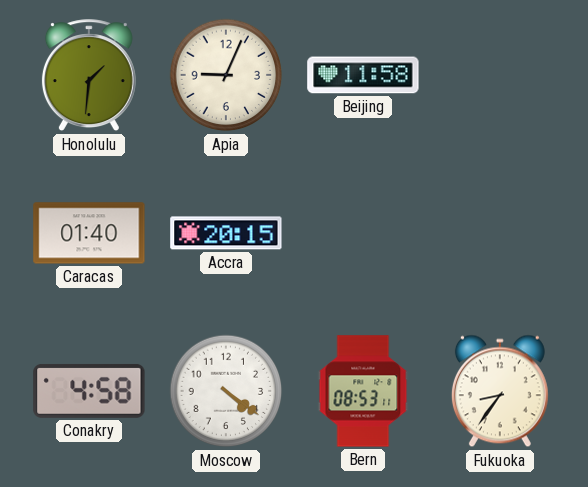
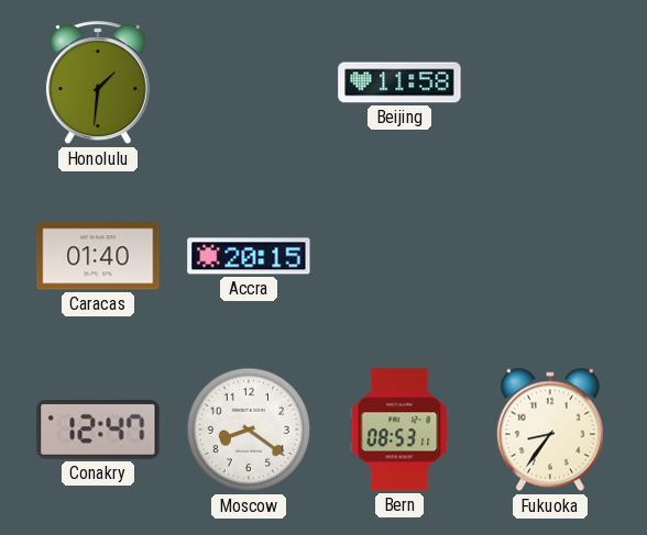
Apia: 9:04 -> none (226, 75)
Conakry: 4:58 -> 12:47 (98, 430)
Moscow: 4:21 -> 8:21 (249, 430)
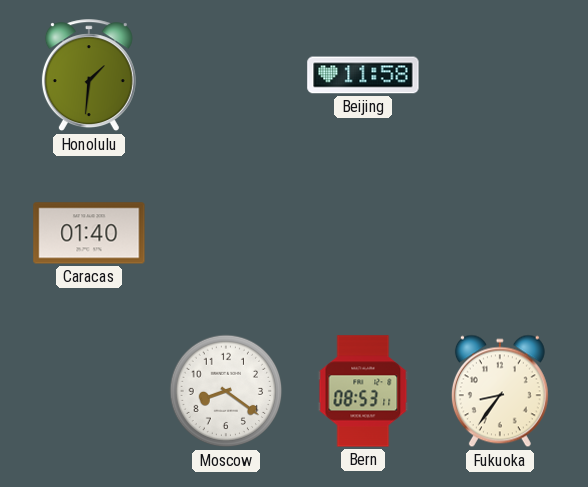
Accra: 20:15 -> none (249, 256)
Conakry: 12:47 -> none (98, 430)
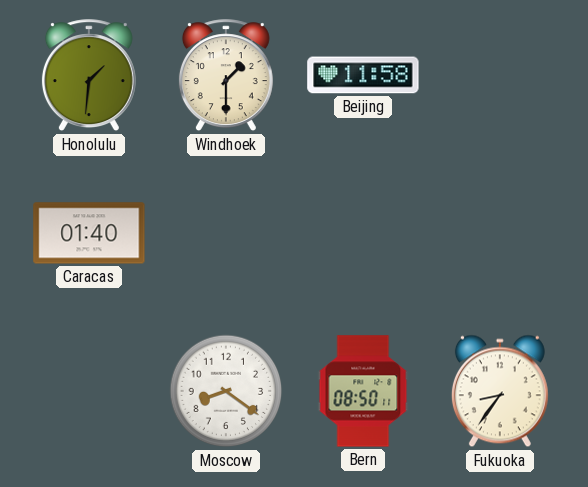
Windhoek: none -> 1:30 (226, 76)
Bern: 08:53 -> 08:50 (363, 391)
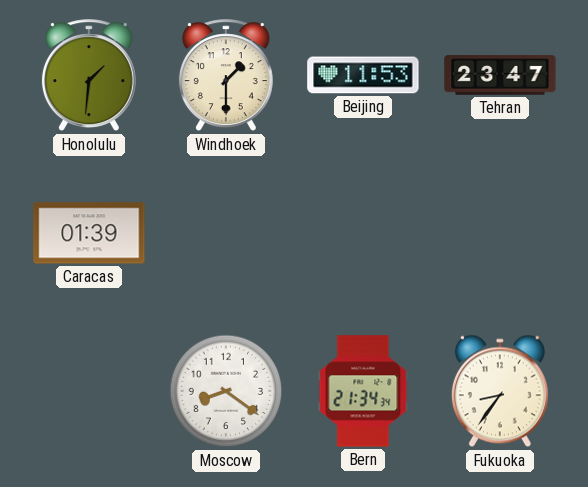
Beijing: 11:58 -> 11:53 (363, 75)
Tehran: none -> 23:47 (500, 75)
Caracas: 01:40 -> 01:39 (89, 233)
Bern: 08:50 -> 21:34 (363, 391)
